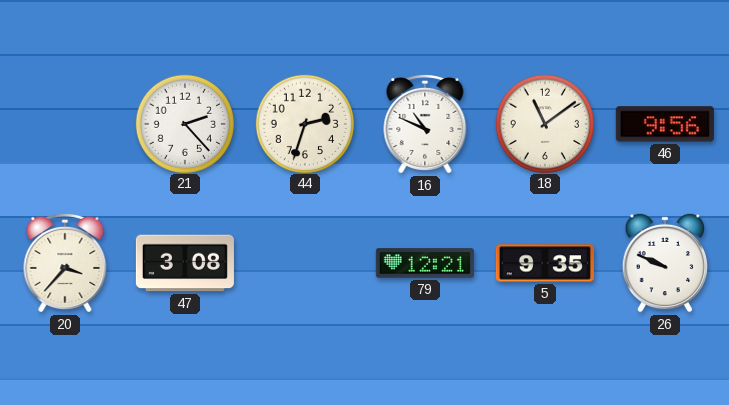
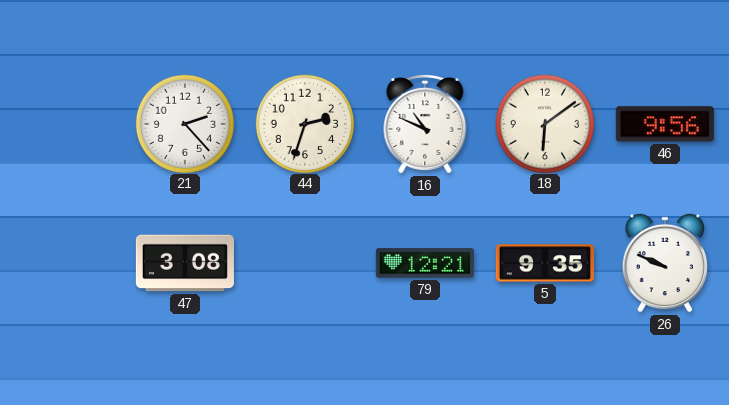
18: 11:09 -> 6:09 (544, 123)
20: 3:37 -> none (65, 263)
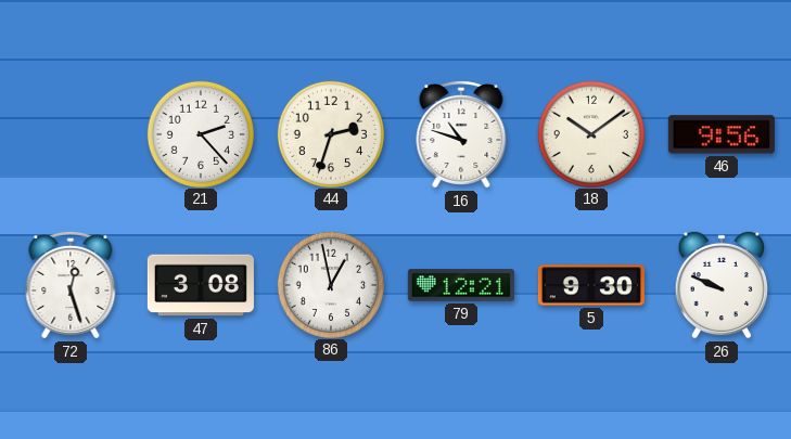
16: 10:49 -> 10:48 (461, 134)
18: 6:09 -> 10:09 (590, 133)
72: none -> 12:27 (71, 285)
86: none -> 12:58 (330, 284)
5: 9:35 -> 9:30 (591, 285)
